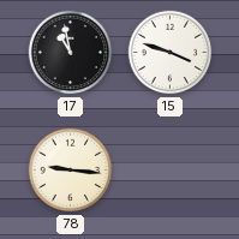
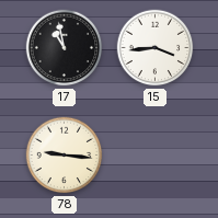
15: 3:48 -> 3:44 (156, 48)
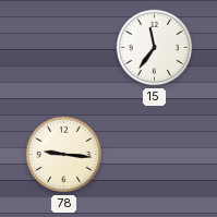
17: 10:58 -> none (65, 48)
15: 3:44 -> 11:36 (155, 48)
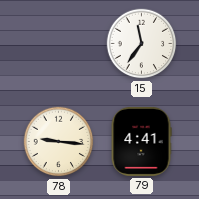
79: none -> 4:41 (141, 141)
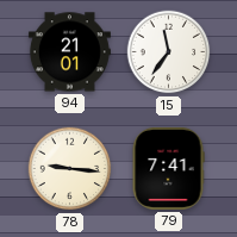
94: none -> 21:01 (69, 52)
79: 4:41 -> 7:41 (168, 168)
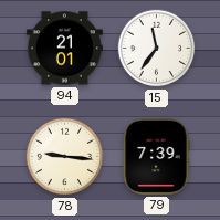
79: 7:41 -> 7:39 (156, 156)
